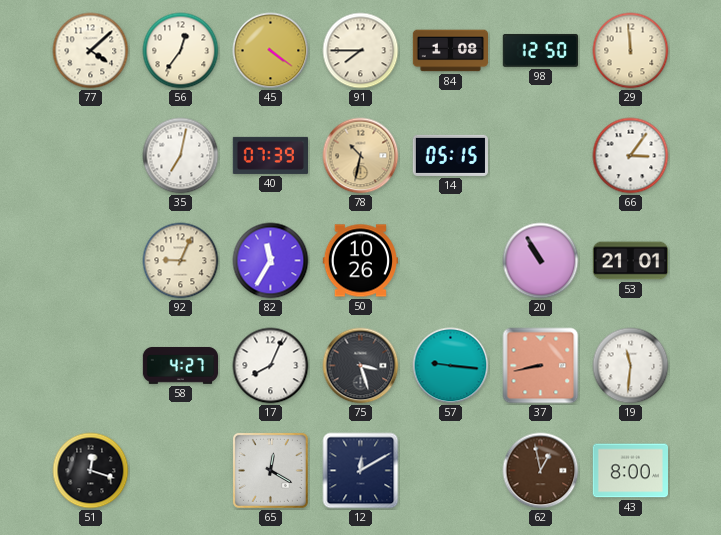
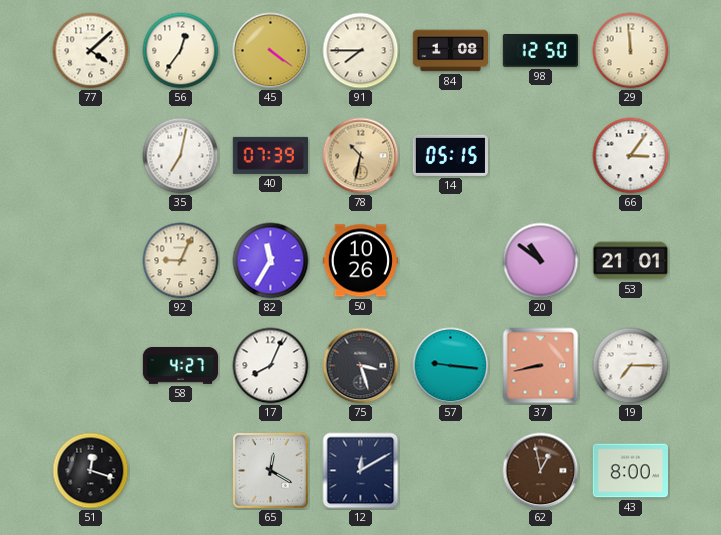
20: 10:55 -> 10:51 (541, 261)
19: 11:31 -> 7:15 (631, 366)
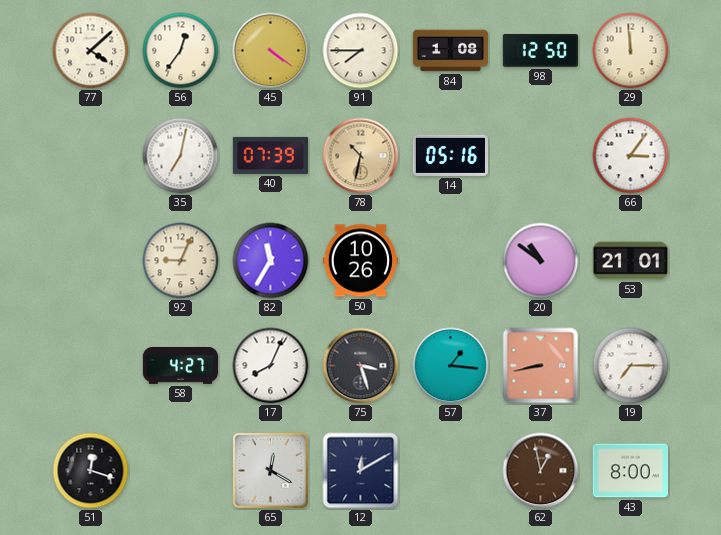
14: 05:15 -> 05:16 (450, 155)
57: 9:16 -> 1:16 (451, 366)
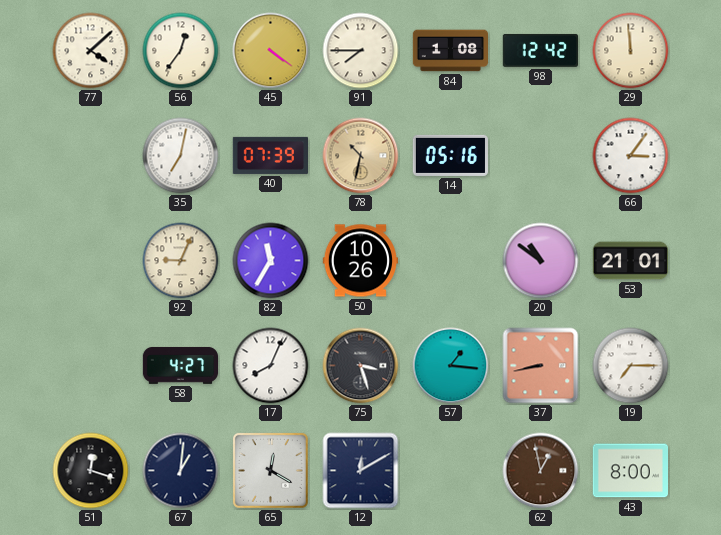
98: 12:50 -> 12:42 (540, 50)
67: none -> 1:01 (181, 471)
